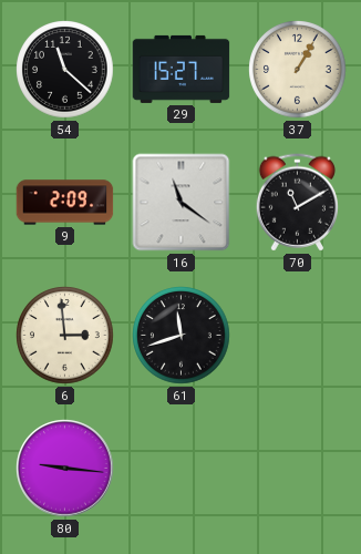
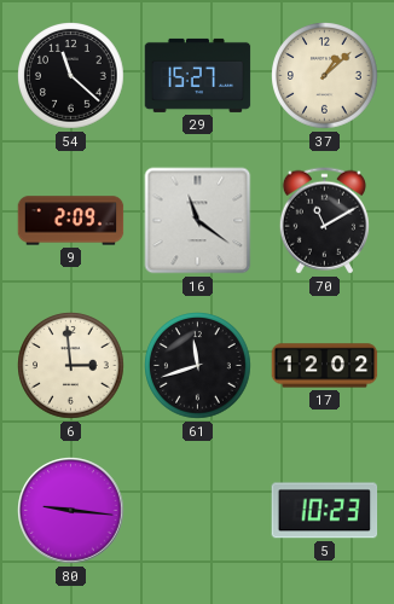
37: 1:05 -> 1:08 (325, 76)
17: none -> 12:02 (325, 366)
5: none -> 10:23 (325, 511)
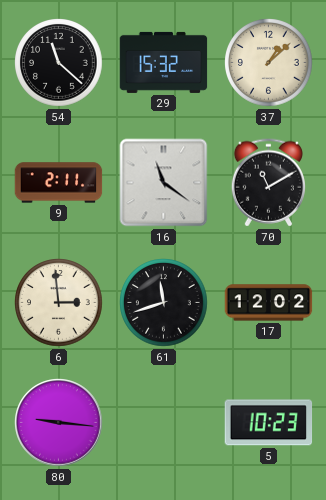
29: 15:27 -> 15:32 (164, 62)
9: 2:09 -> 2:11 (59, 183)
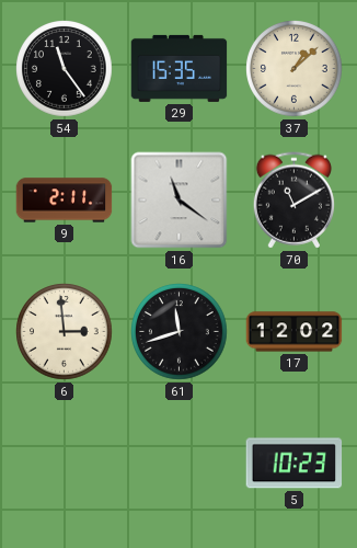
54: 11:22 -> 11:24 (65, 69)
29: 15:32 -> 15:35 (180, 68)
80: 9:16 -> none (59, 423)
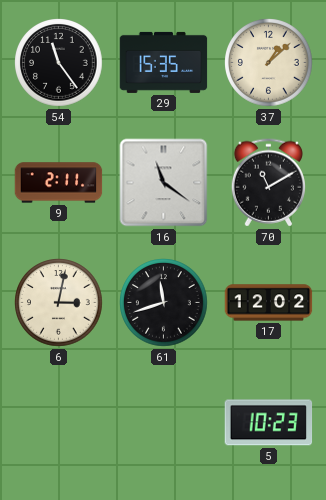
6: 2:59 -> 3:02 (59, 303)
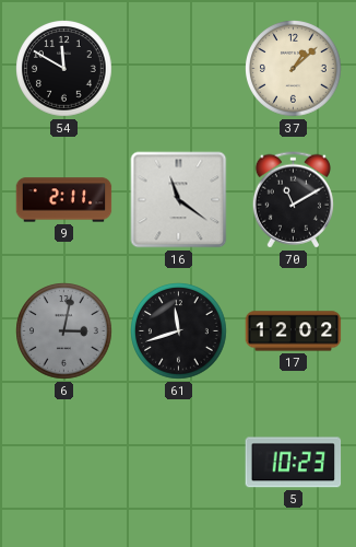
54: 11:24 -> 11:50 (64, 69)
29: 15:35 -> none (164, 62)
6 dial: cream -> grey (64, 331)
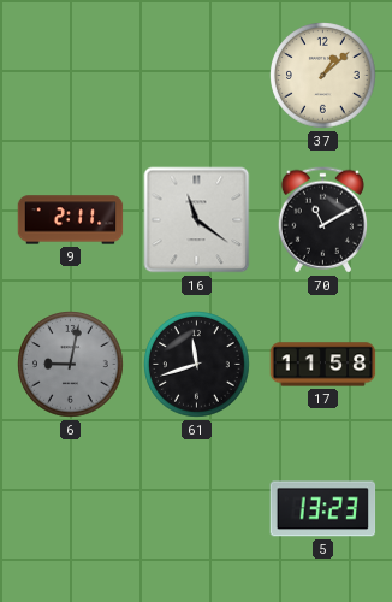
54: 11:50 -> none (64, 69)
6: 3:02 -> 9:02 (71, 365)
17: 12:02 -> 11:58 (323, 365)
5: 10:23 -> 13:23 (323, 509)
